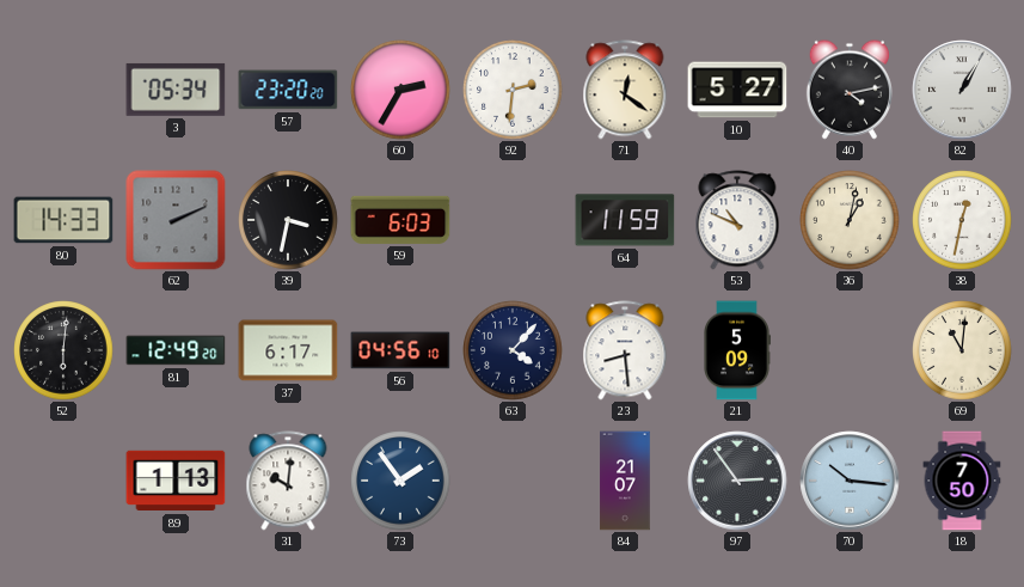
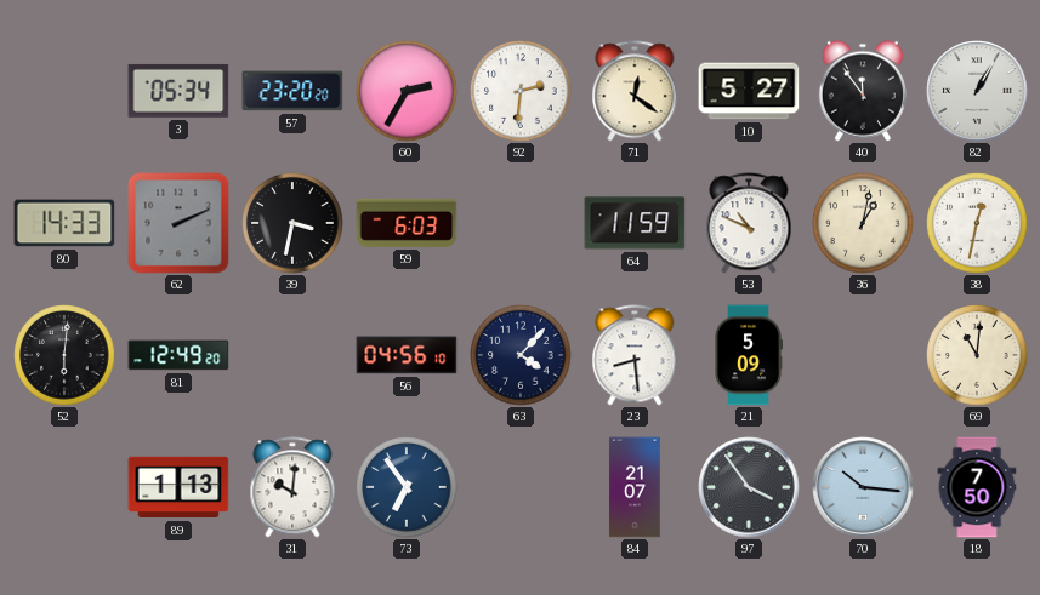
40: 4:13 -> 11:54 (863, 91)
37: 6:17 -> none (288, 350)
73: 1:54 -> 6:54 (407, 487)
97: 2:54 -> 3:54 (749, 487)
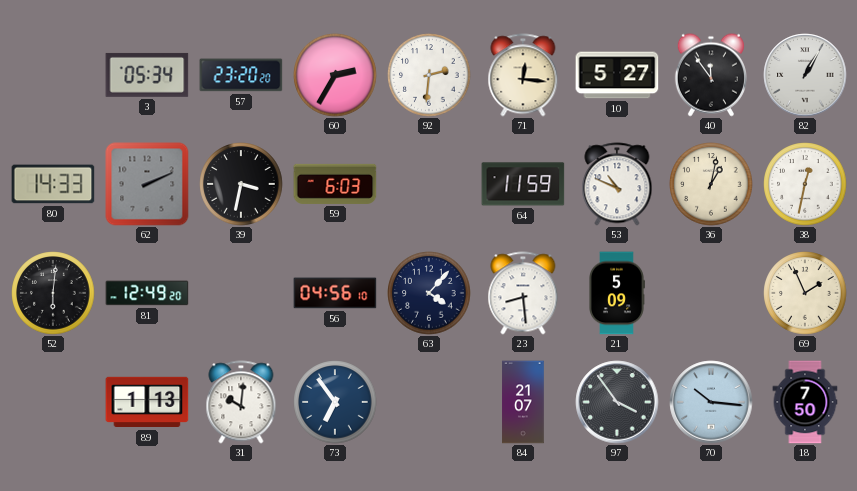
71: 12:21 -> 12:16 (523, 75)
69: 11:01 -> 1:56 (805, 293)
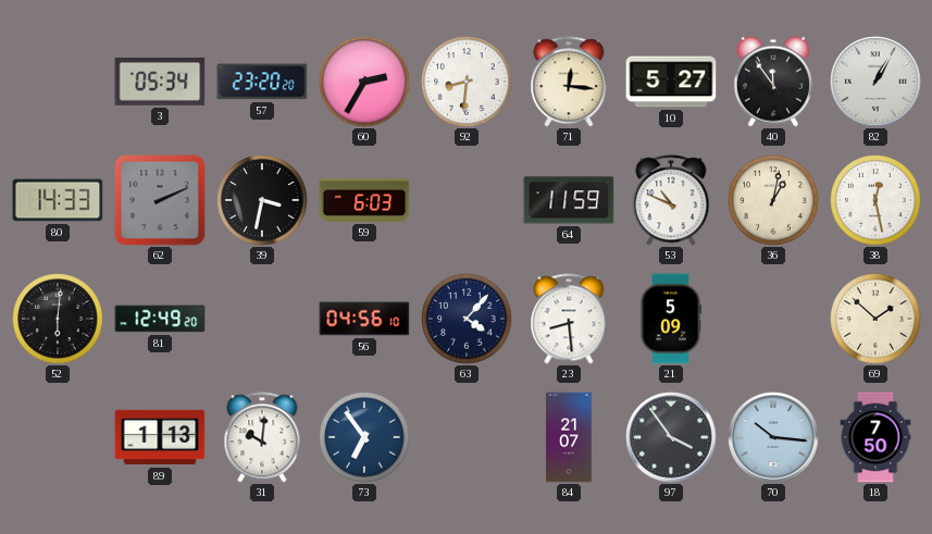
92: 2:31 -> 8:31 (467, 82)
38: 12:32 -> 12:28 (875, 200)
69: 1:56 -> 1:52 (875, 319)
